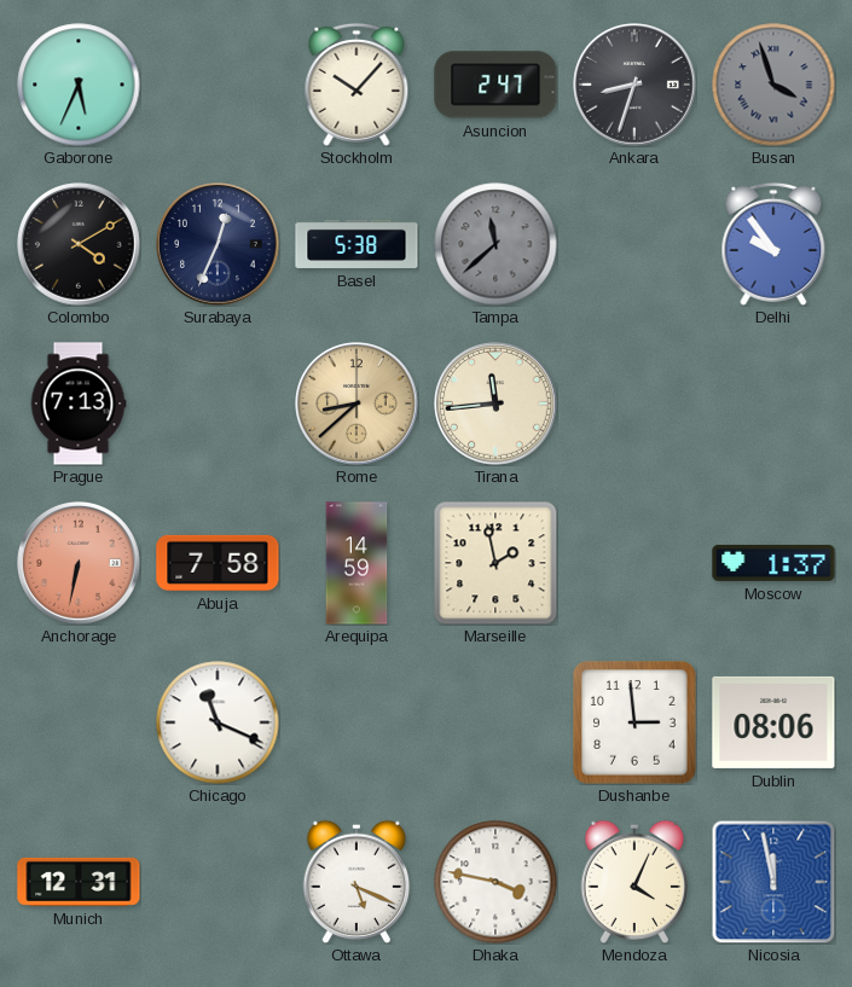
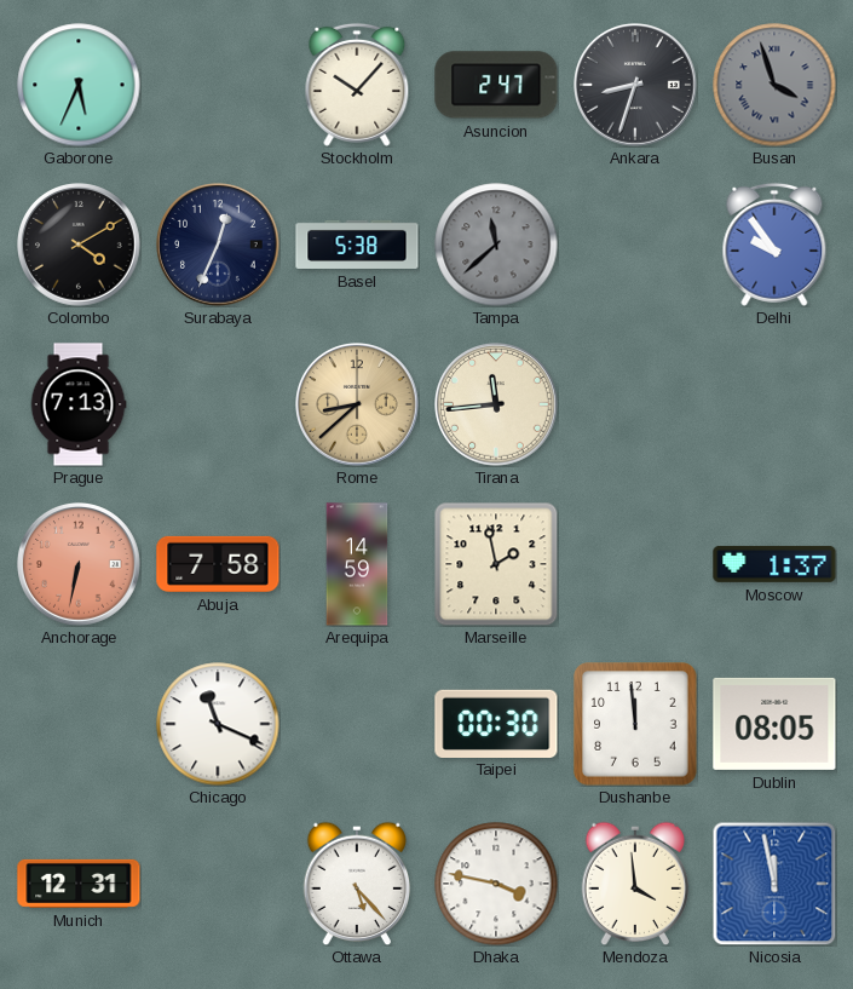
Taipei: none -> 00:30 (496, 723)
Dushanbe: 2:59 -> 11:59 (635, 724)
Dublin: 08:06 -> 08:05 (774, 724)
Ottawa: 5:19 -> 5:23 (357, 884)
Mendoza: 4:04 -> 3:59 (635, 884)
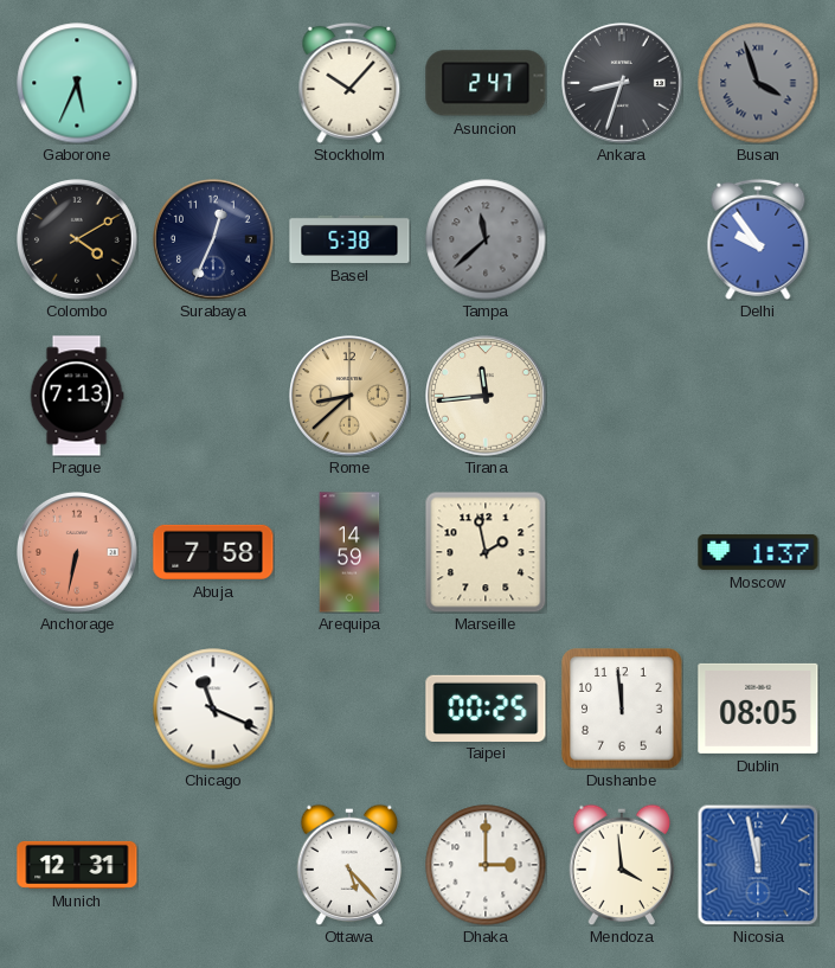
Taipei: 00:30 -> 00:25 (486, 707)
Dhaka: 3:47 -> 3:00 (486, 865)
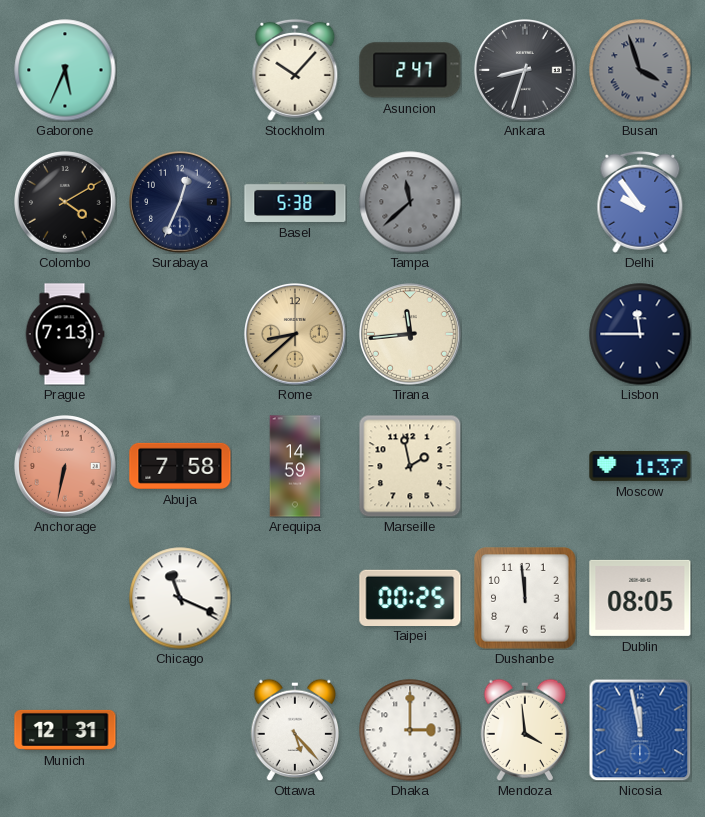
Lisbon: none -> 11:45 (640, 334)
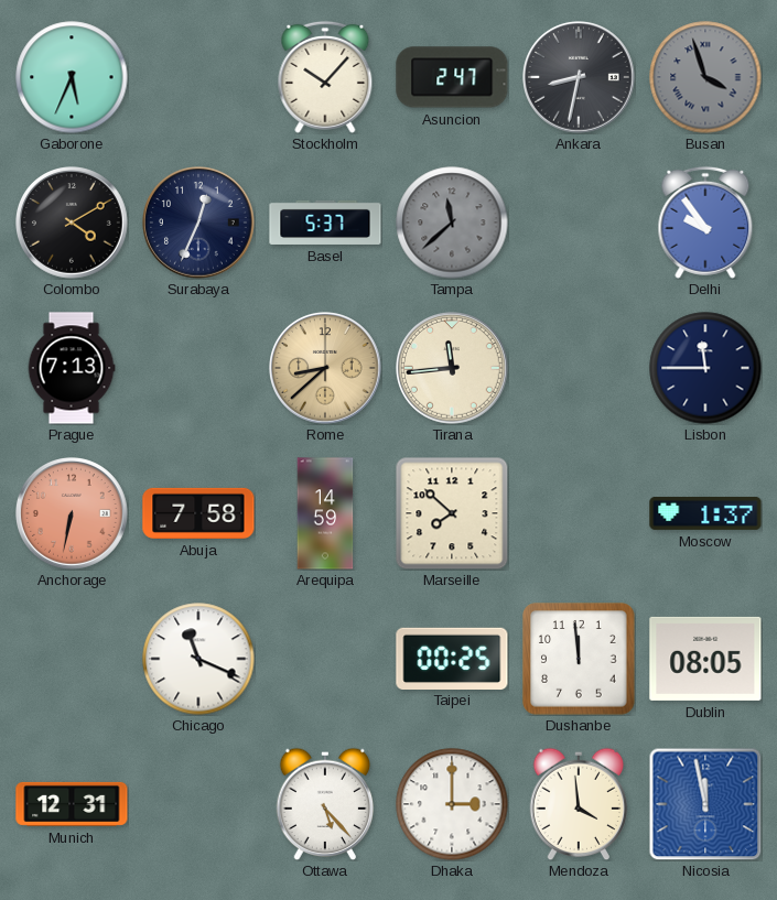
Ankara: 8:33 -> 8:32 (580, 78)
Basel: 5:38 -> 5:37 (325, 223)
Marseille: 1:58 -> 7:52 (452, 513)
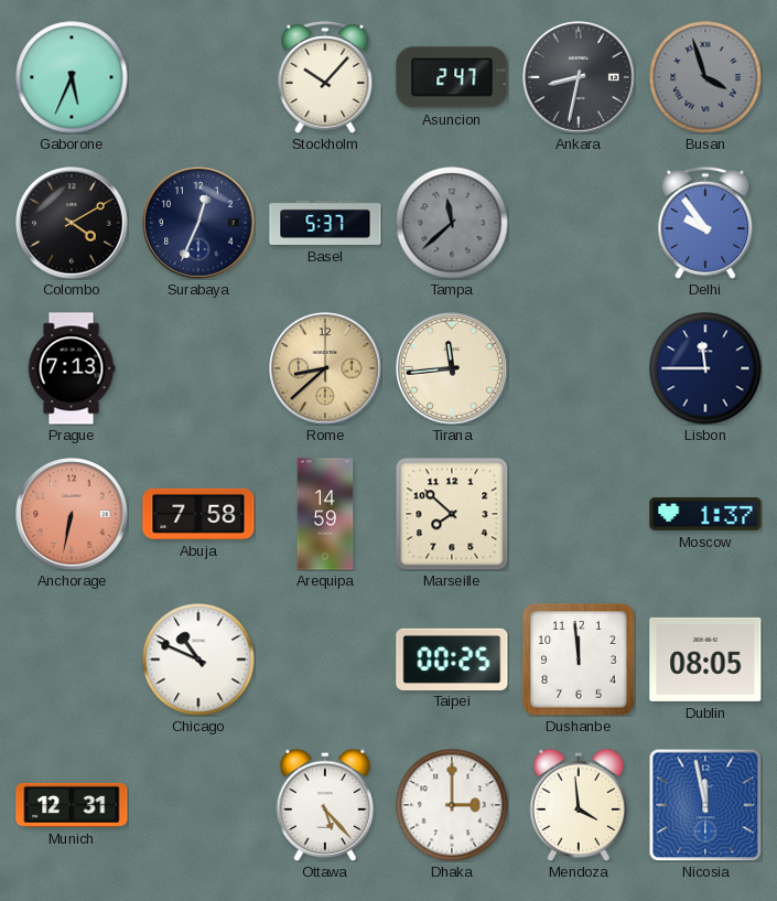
Chicago: 11:19 -> 10:49 (198, 659)
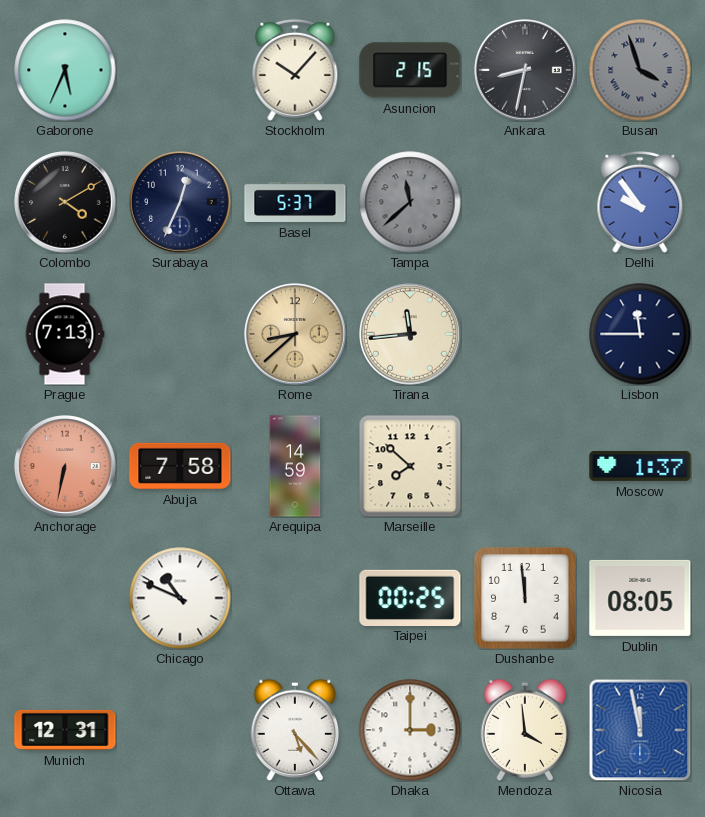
Asuncion: 2:47 -> 2:15 (410, 70)
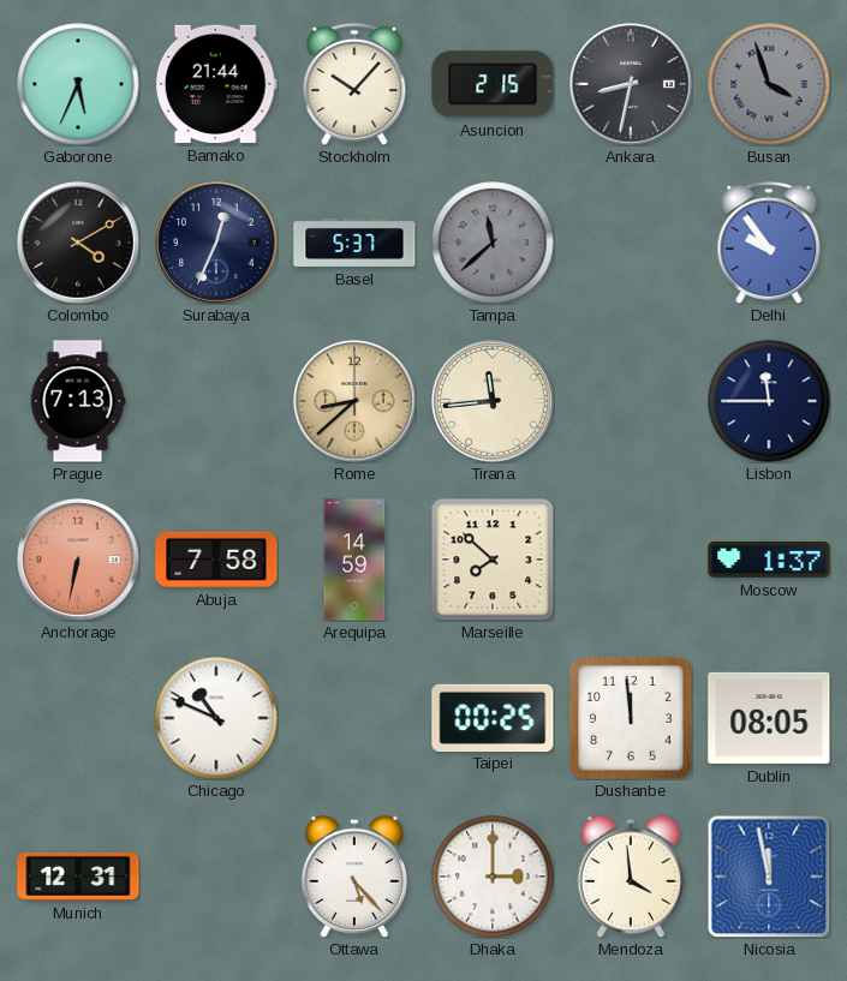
Bamako: none -> 21:44 (216, 84)
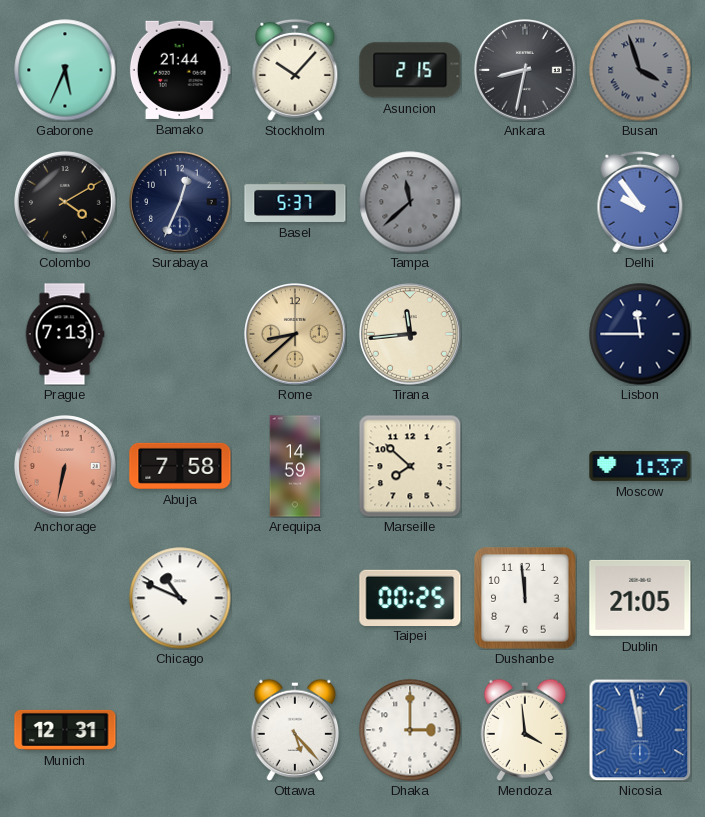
Dublin: 08:05 -> 21:05 (640, 598)
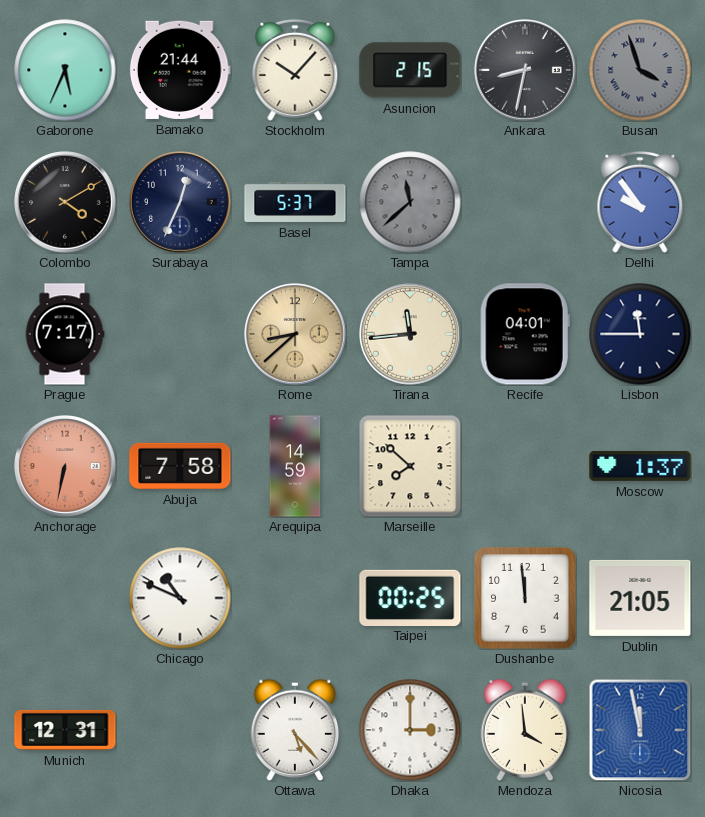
Prague: 7:13 -> 7:17 (65, 334)
Recife: none -> 04:01 (525, 334)
